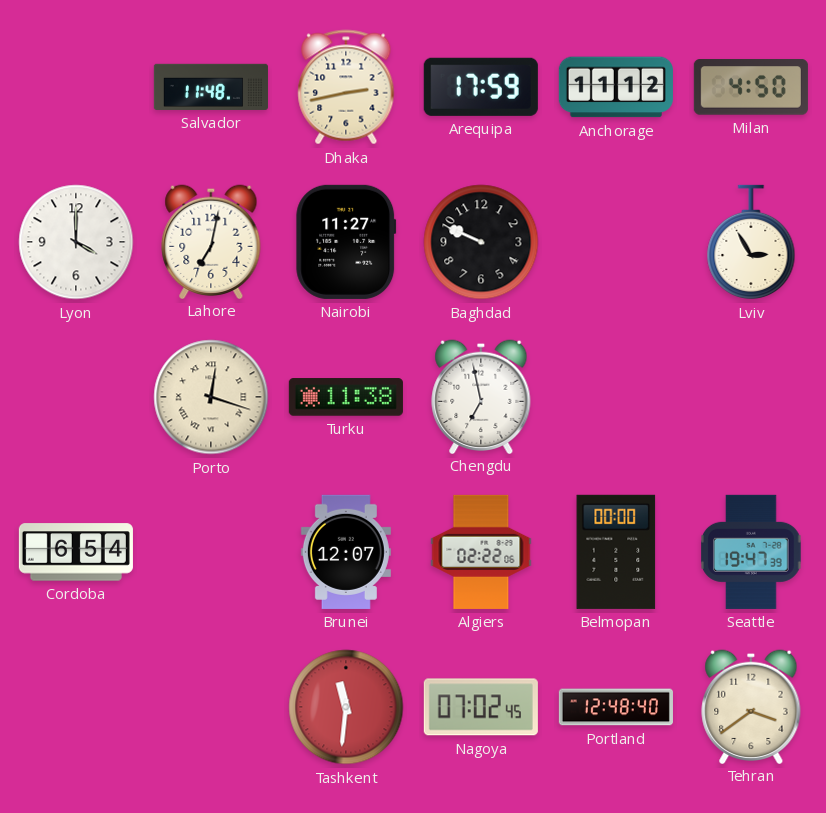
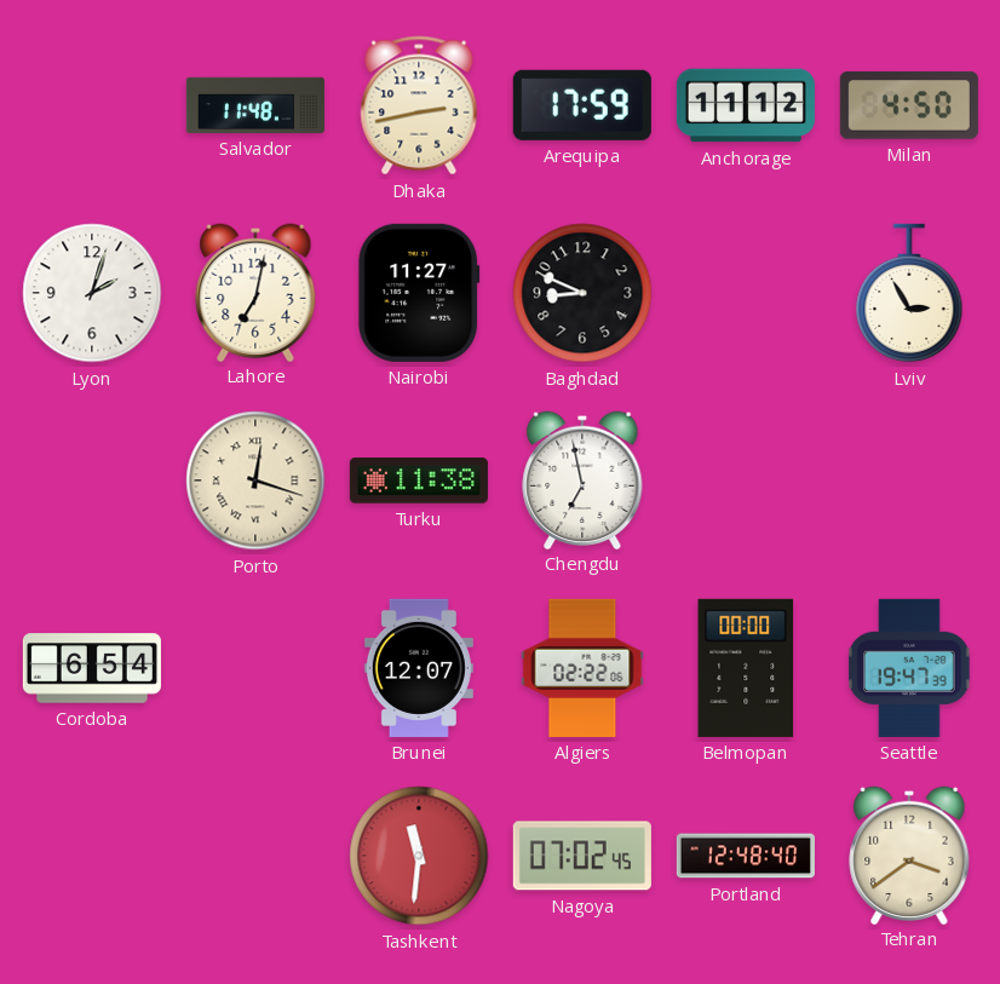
Lyon: 4:00 -> 2:03 (92, 293)
Baghdad: 9:49 -> 8:49 (582, 293)
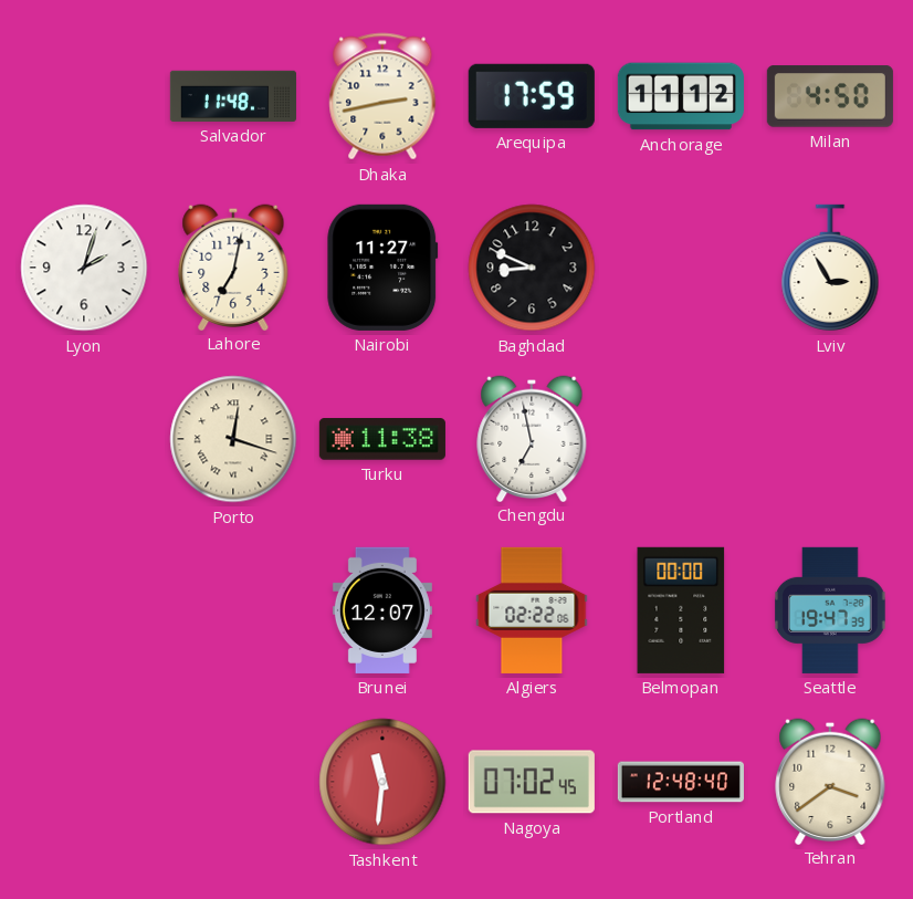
Cordoba: 6:54 -> none (92, 668)
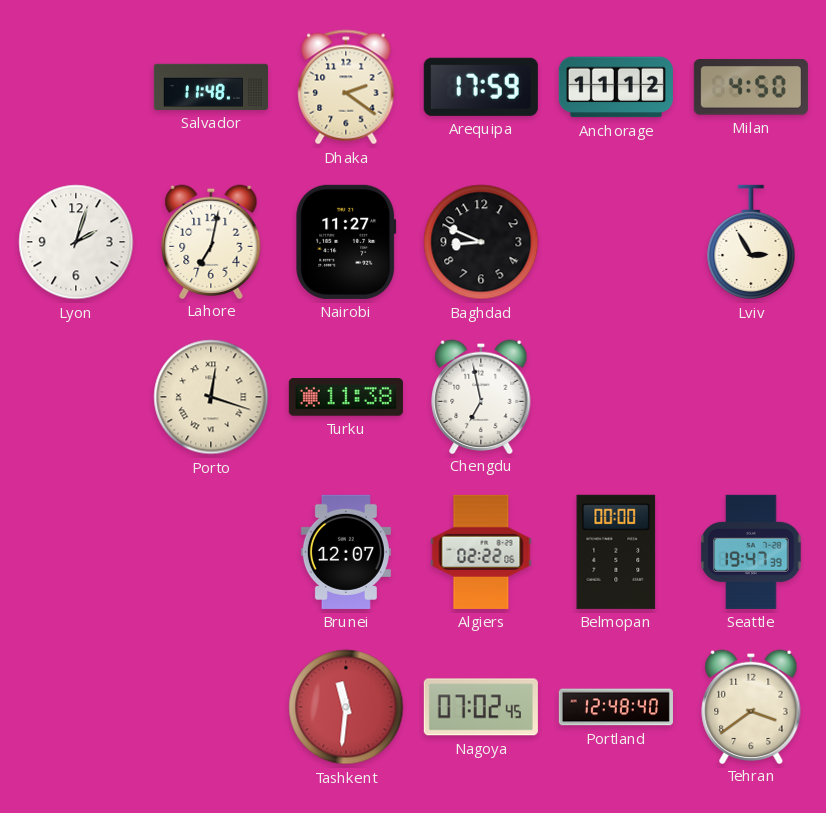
Dhaka: 2:43 -> 2:21 (346, 87)
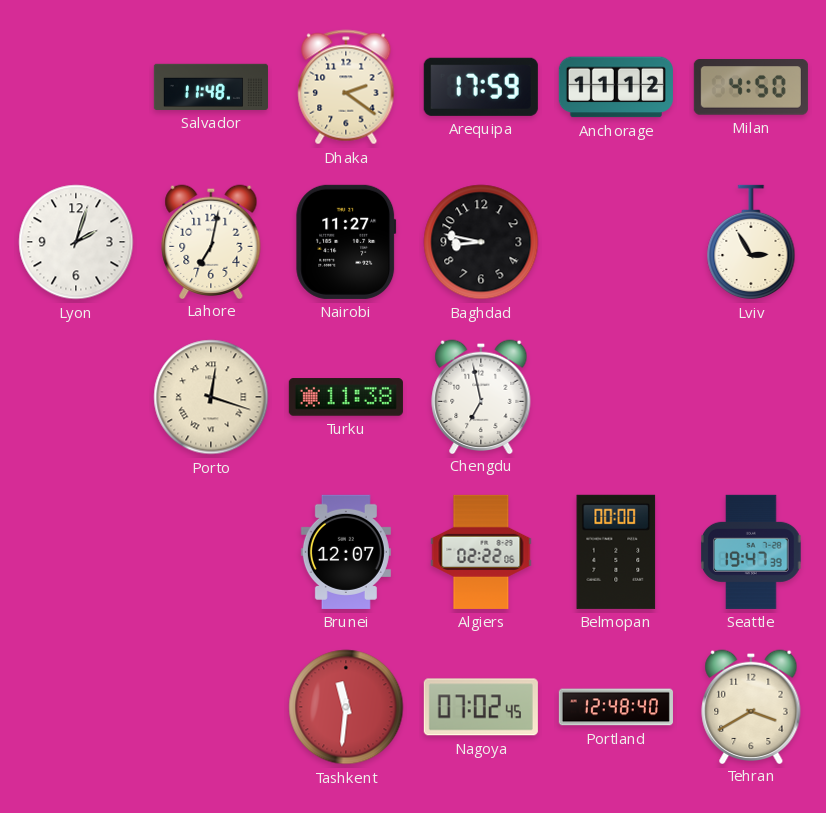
Baghdad: 8:49 -> 8:47 (481, 242)
Tehran: 3:39 -> 3:40 (751, 706)
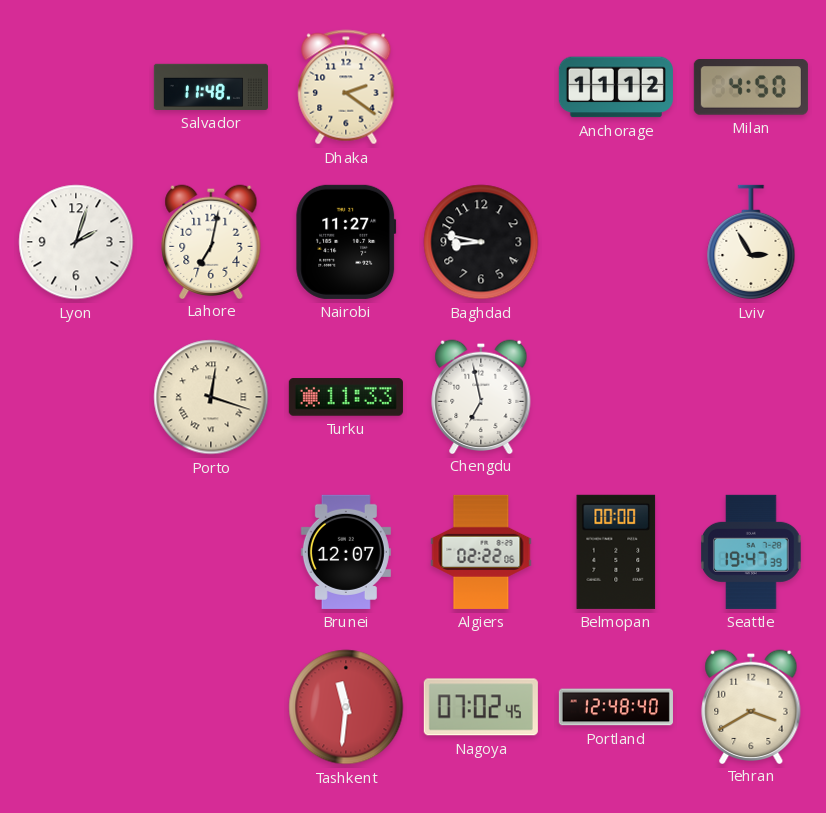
Arequipa: 17:59 -> none (481, 87)
Turku: 11:38 -> 11:33 (346, 397)
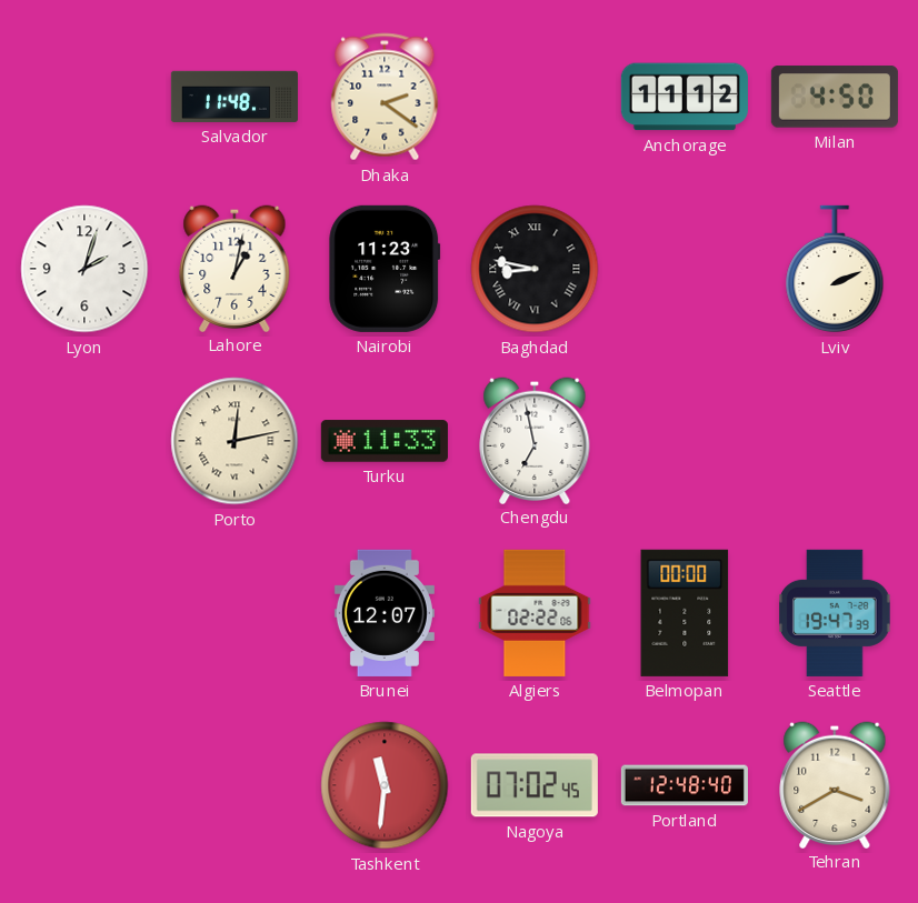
Lahore: 7:02 -> 1:02 (235, 268)
Nairobi: 11:27 -> 11:23 (385, 269)
Baghdad numerals: Arabic -> Roman (535, 269)
Lviv: 2:55 -> 2:11 (835, 269)
Porto: 12:18 -> 12:13 (235, 441)
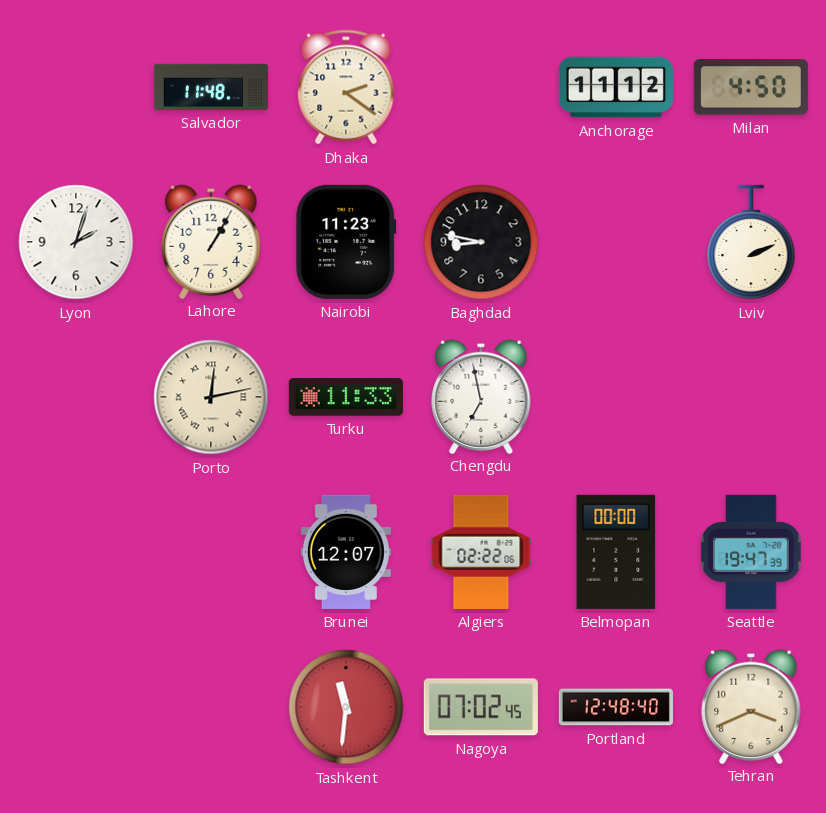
Lahore: 1:02 -> 1:05 (211, 241)
Baghdad numerals: Roman -> Arabic (481, 242)
Tehran: 3:40 -> 3:41 (751, 706)
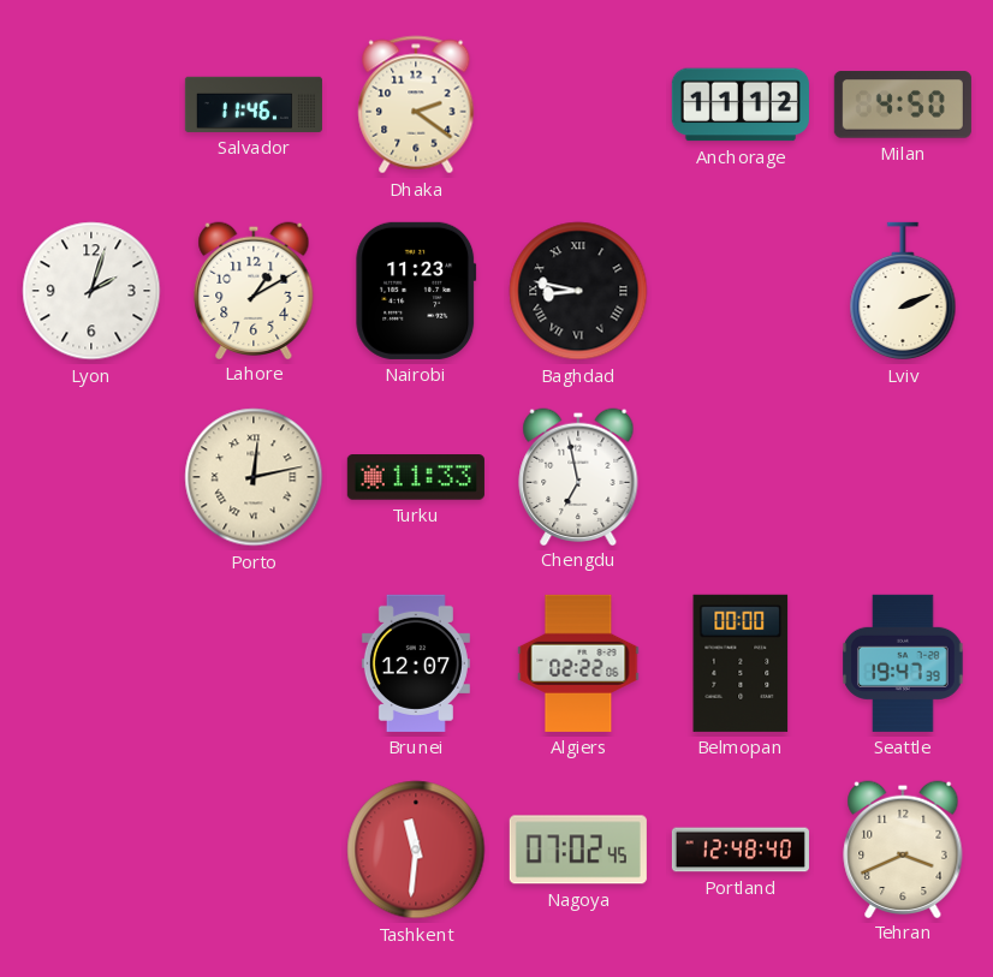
Salvador: 11:48 -> 11:46 (254, 105)
Lahore: 1:05 -> 1:10 (254, 290)
Baghdad numerals: Arabic -> Roman (578, 291)
